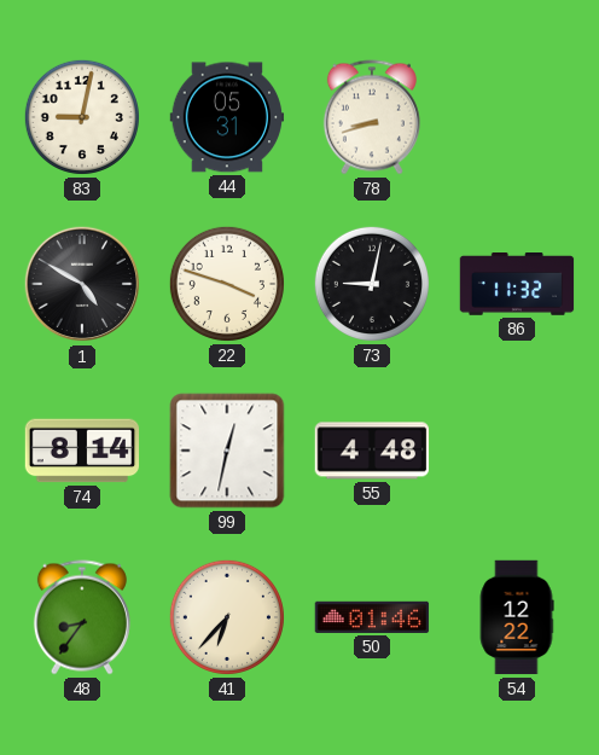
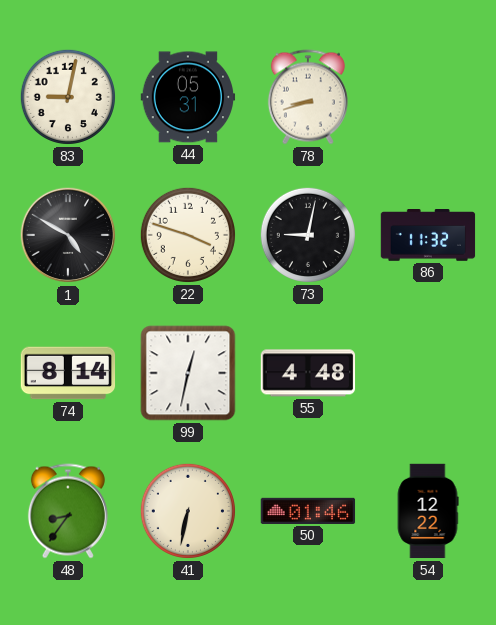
41: 6:37 -> 6:32 (188, 511)
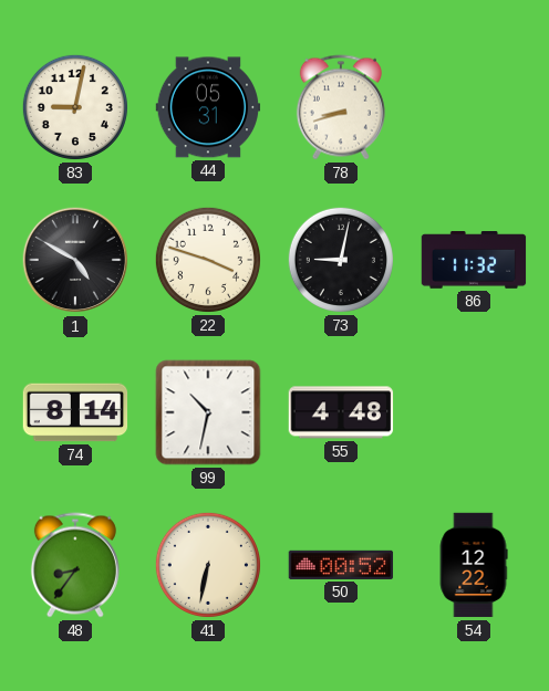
99: 12:32 -> 10:32 (208, 412)
50: 01:46 -> 00:52 (341, 565)
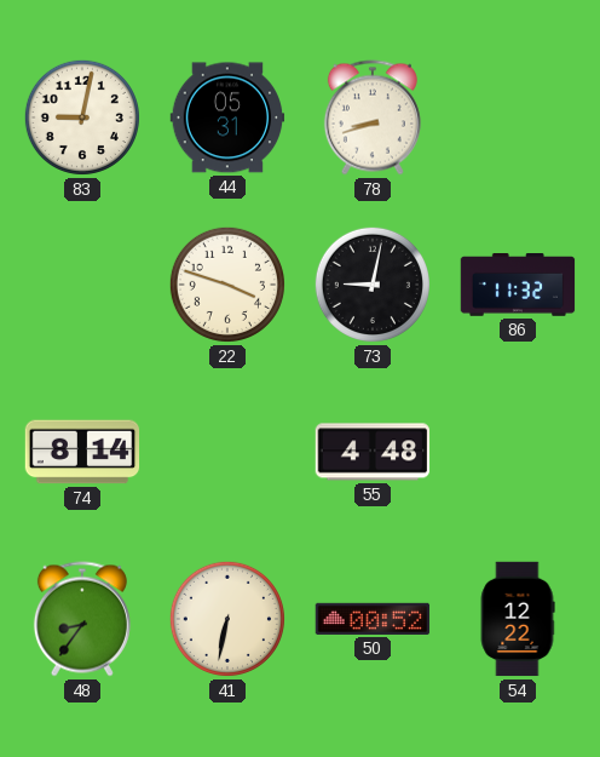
1: 4:50 -> none (75, 260)
99: 10:32 -> none (208, 412)
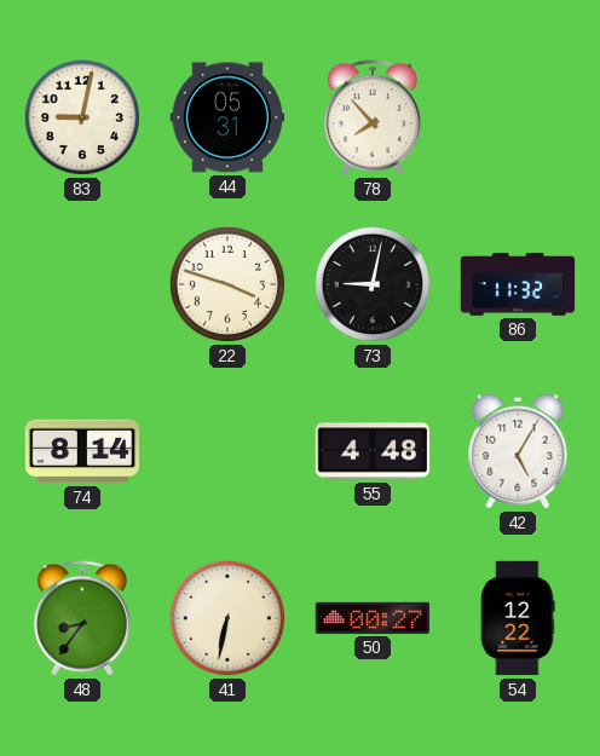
78: 8:42 -> 7:53 (373, 117)
42: none -> 5:05 (518, 451)
50: 00:52 -> 00:27 (373, 618)
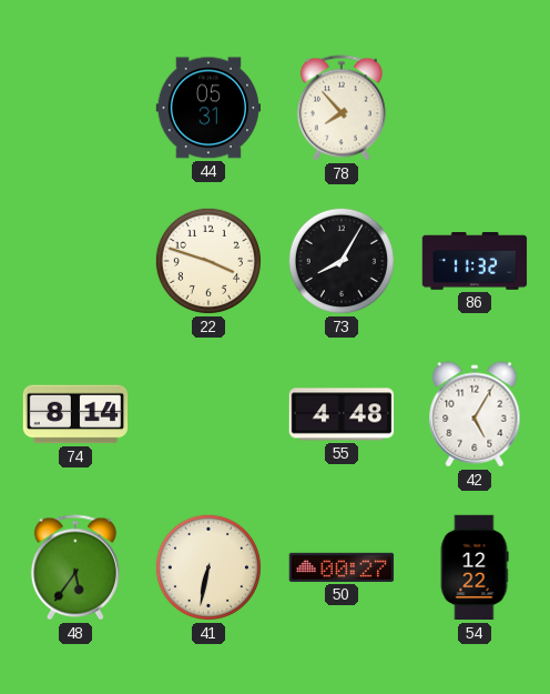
83: 9:02 -> none (82, 117)
73: 9:02 -> 8:05 (342, 261)
48: 8:36 -> 5:36 (75, 567)
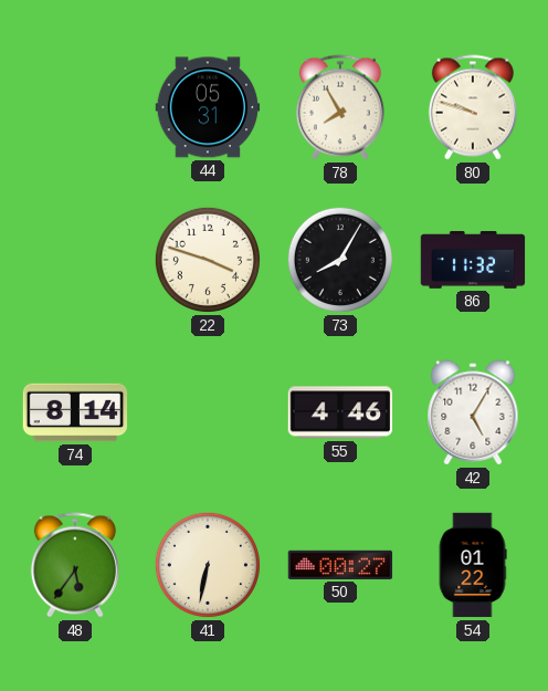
78: 7:53 -> 7:55 (340, 107)
80: none -> 9:48 (473, 107)
55: 4:48 -> 4:46 (340, 412)
54: 12:22 -> 01:22 (473, 565)
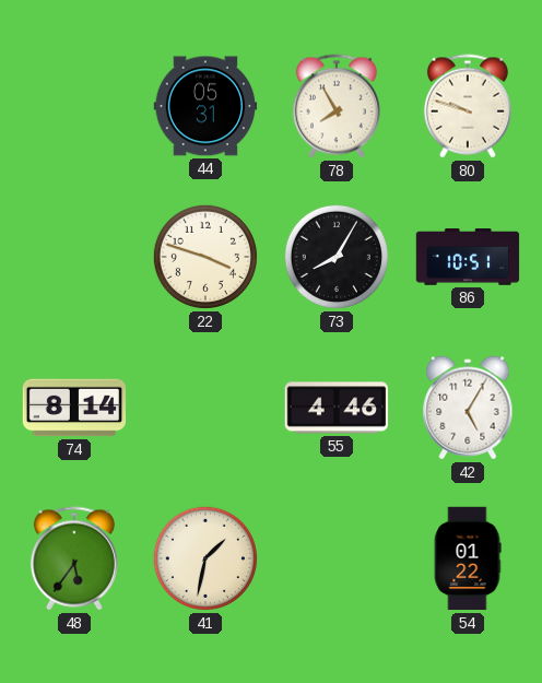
86: 11:32 -> 10:51 (468, 258)
41: 6:32 -> 1:32 (205, 558)
50: 00:27 -> none (340, 565)
